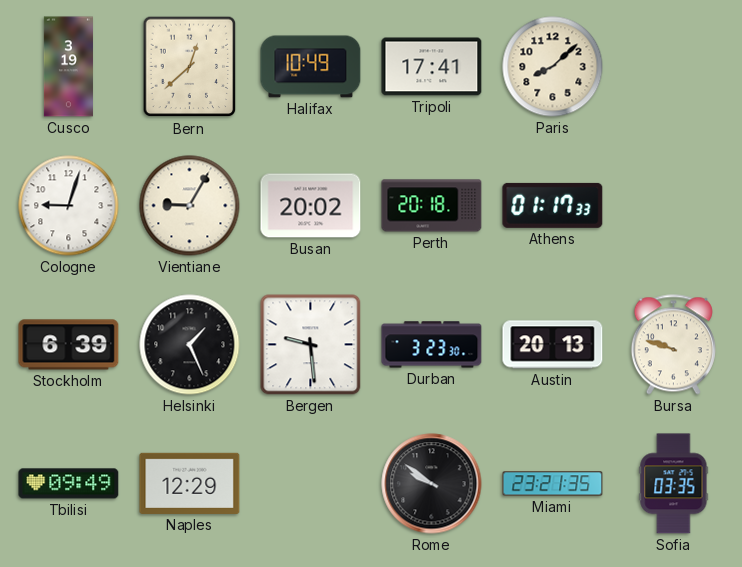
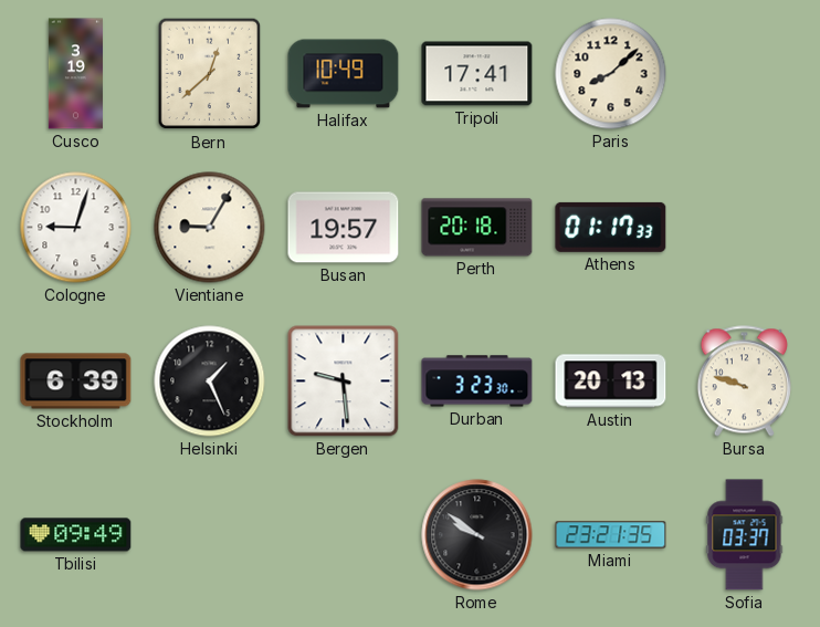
Busan: 20:02 -> 19:57 (344, 228)
Naples: 12:29 -> none (190, 483)
Sofia: 03:35 -> 03:37 (745, 535)
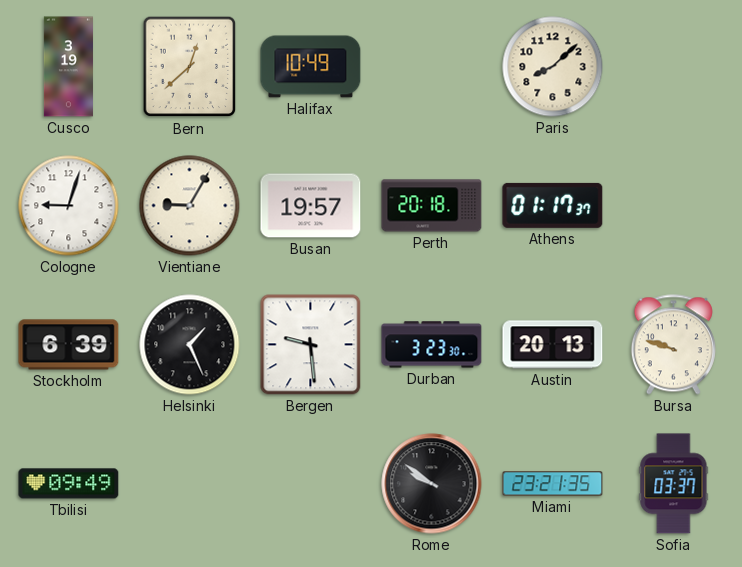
Tripoli: 17:41 -> none (477, 74)
Athens: 01:17:33 -> 01:17:37 (553, 205)
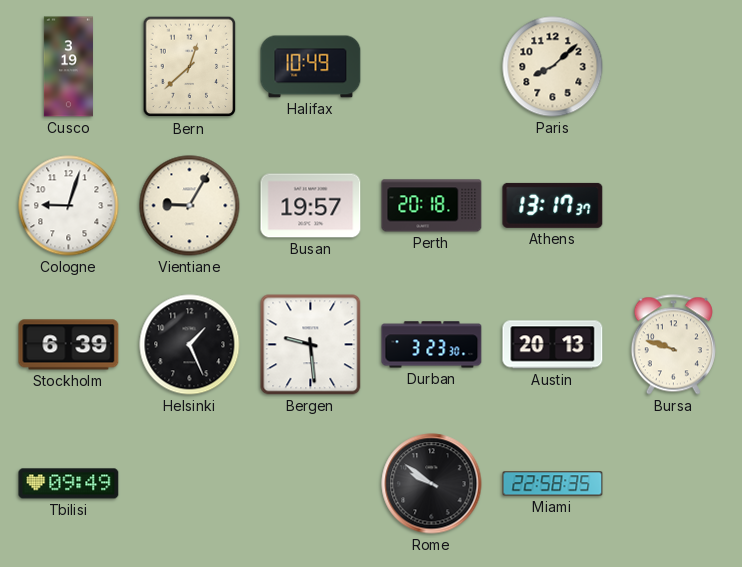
Athens: 01:17 -> 13:17 (553, 205)
Miami: 23:21 -> 22:58 (553, 484)
Sofia: 03:37 -> none (674, 484)
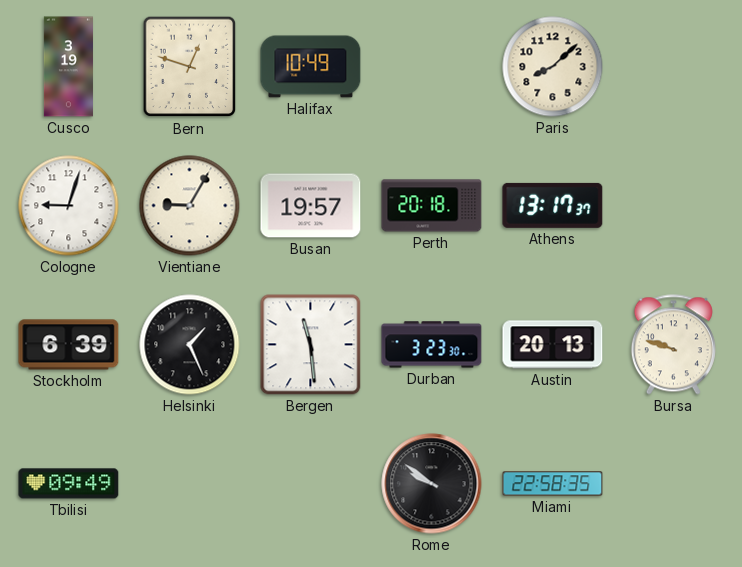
Bern: 12:38 -> 12:48 (190, 67)
Bergen: 9:29 -> 11:29 (311, 345)
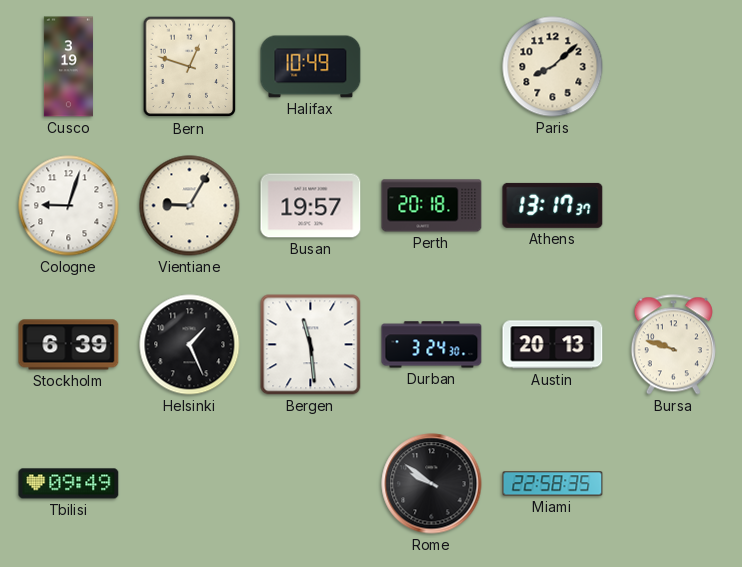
Durban: 3:23 -> 3:24 (432, 345)
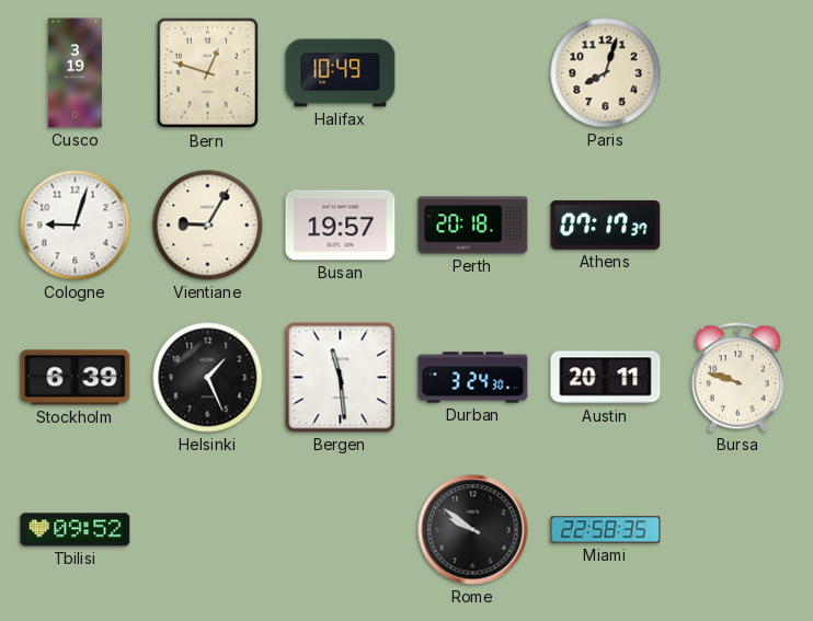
Paris: 8:08 -> 8:03 (606, 73)
Athens: 13:17 -> 07:17 (606, 225)
Austin: 20:13 -> 20:11 (606, 378)
Tbilisi: 09:49 -> 09:52 (76, 530)
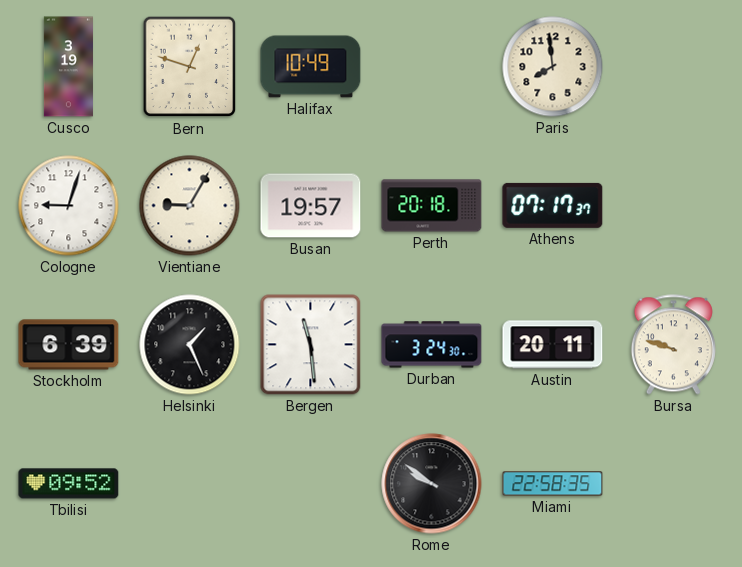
Paris: 8:03 -> 7:59 (553, 67)
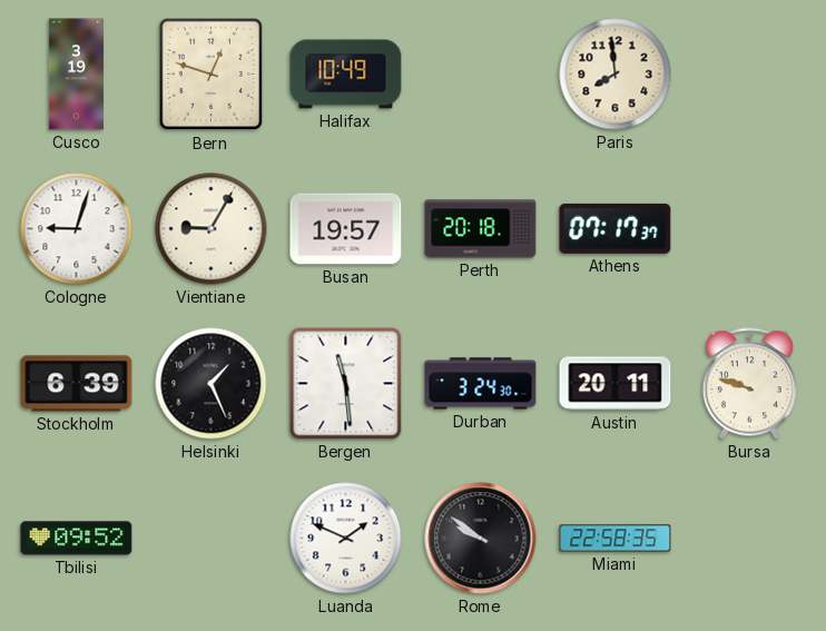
Luanda: none -> 1:49 (346, 539)
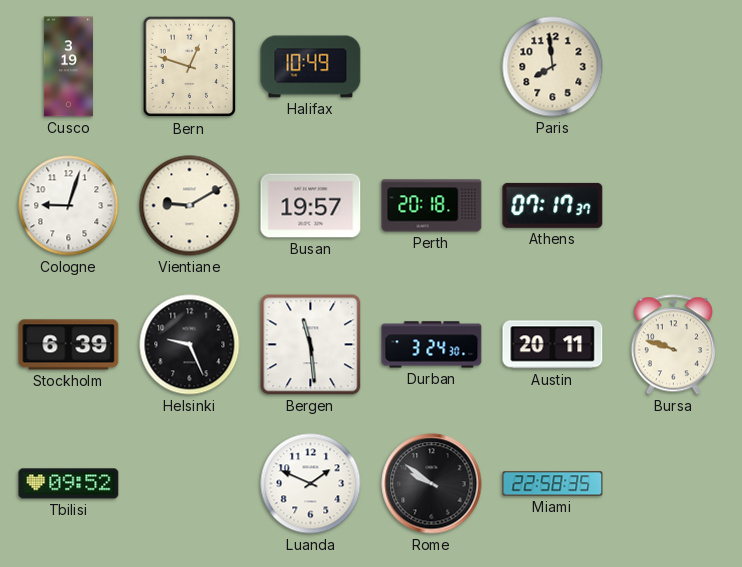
Vientiane: 9:05 -> 9:10 (190, 206)
Helsinki: 1:26 -> 9:26 (190, 345)
